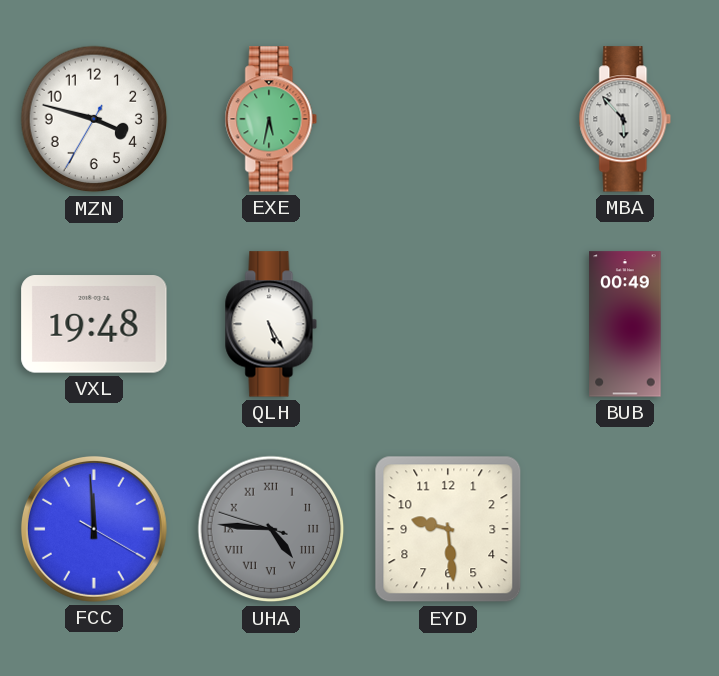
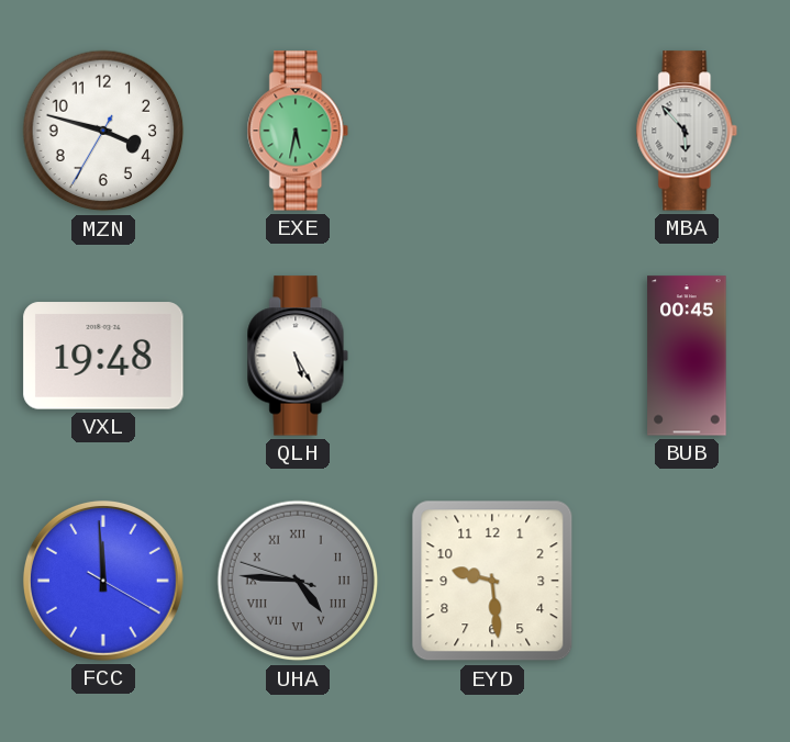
BUB: 00:49 -> 00:45 (687, 356)
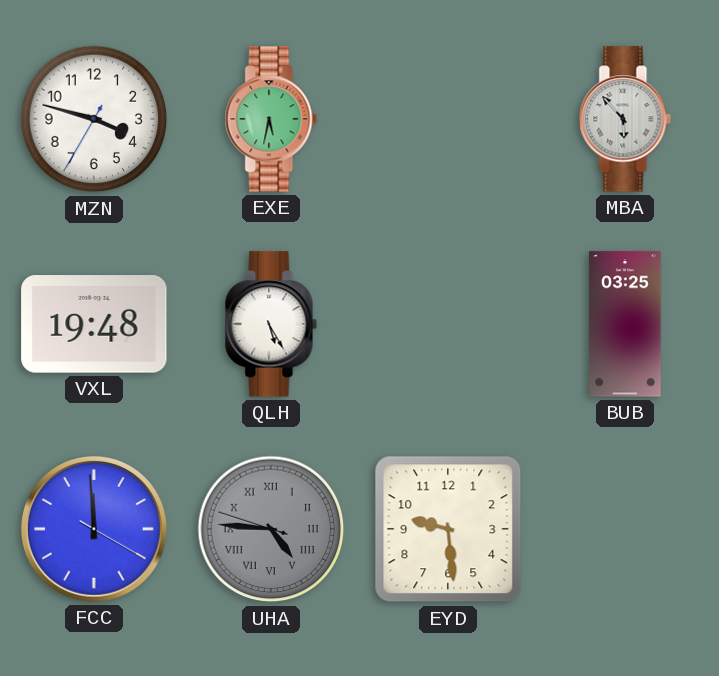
BUB: 00:45 -> 03:25 (625, 324)
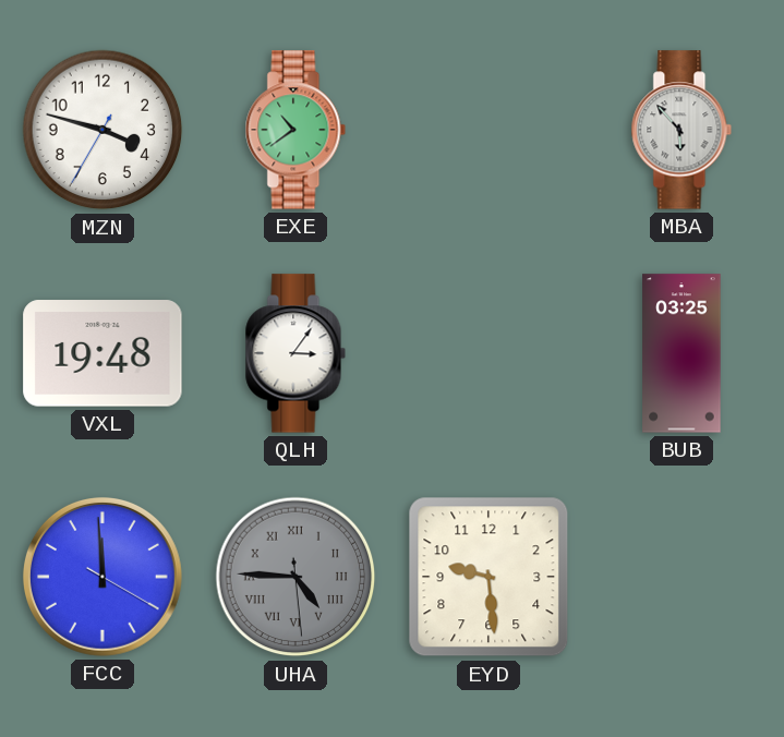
EXE: 5:32 -> 10:39 (295, 130)
QLH: 5:25 -> 3:06 (295, 353)
UHA: 4:45:48 -> 4:45:29 (295, 577)
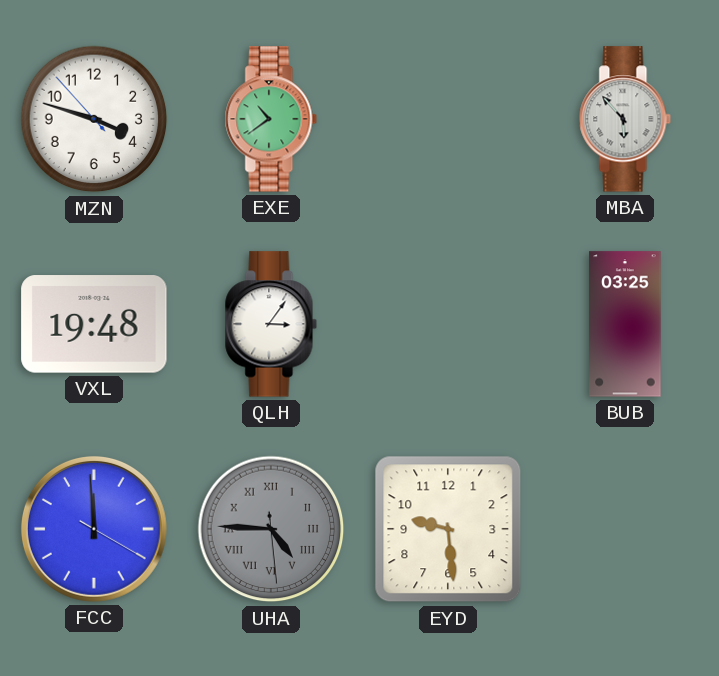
MZN: 3:47:35 -> 3:47:53 (94, 119)
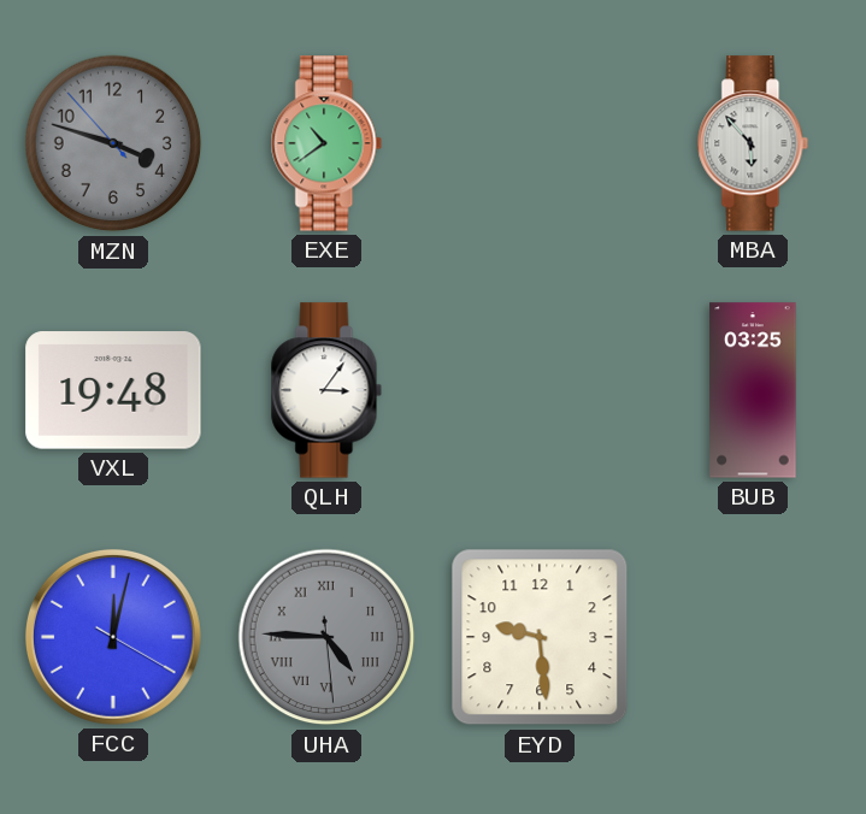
MZN dial: white -> grey (113, 143)
FCC: 11:59 -> 12:02 (113, 637)
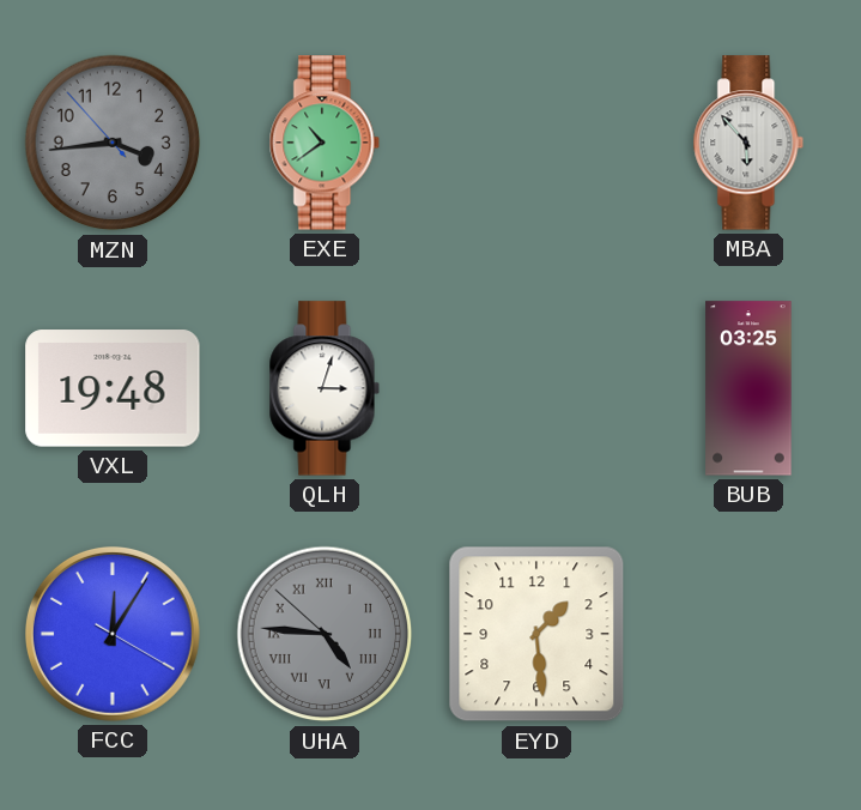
MZN: 3:47 -> 3:43 (113, 143)
QLH: 3:06 -> 3:03 (325, 388)
FCC: 12:02 -> 12:05 (113, 634)
UHA: 4:45:29 -> 4:45:52 (325, 634)
EYD: 9:29 -> 1:29 (536, 634)
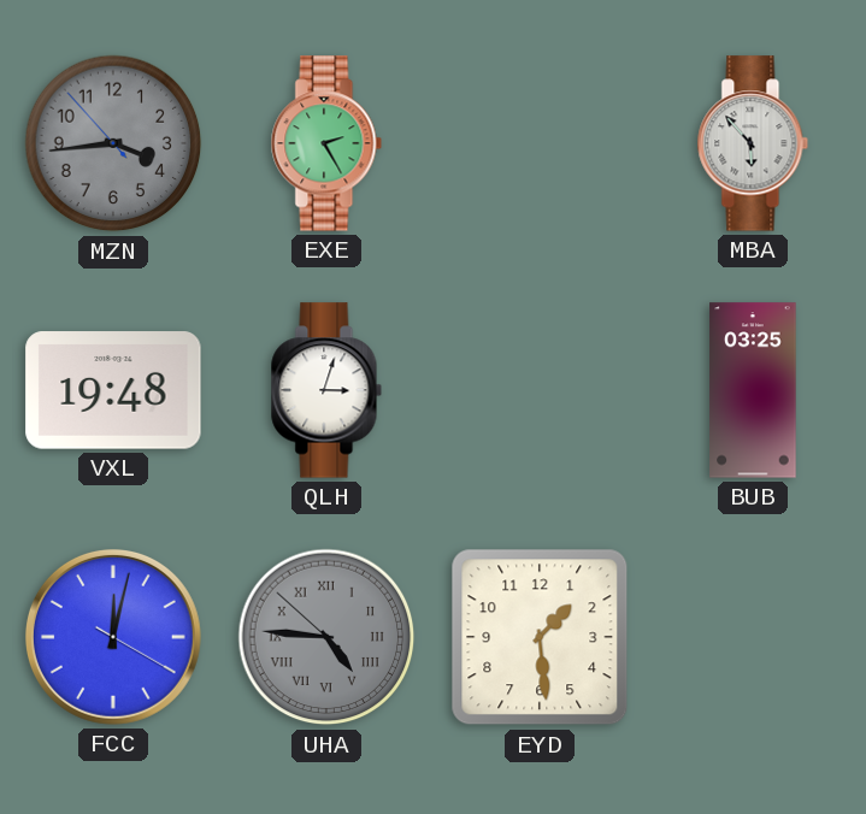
EXE: 10:39 -> 2:25 (326, 143)
FCC: 12:05 -> 12:02 (113, 637)
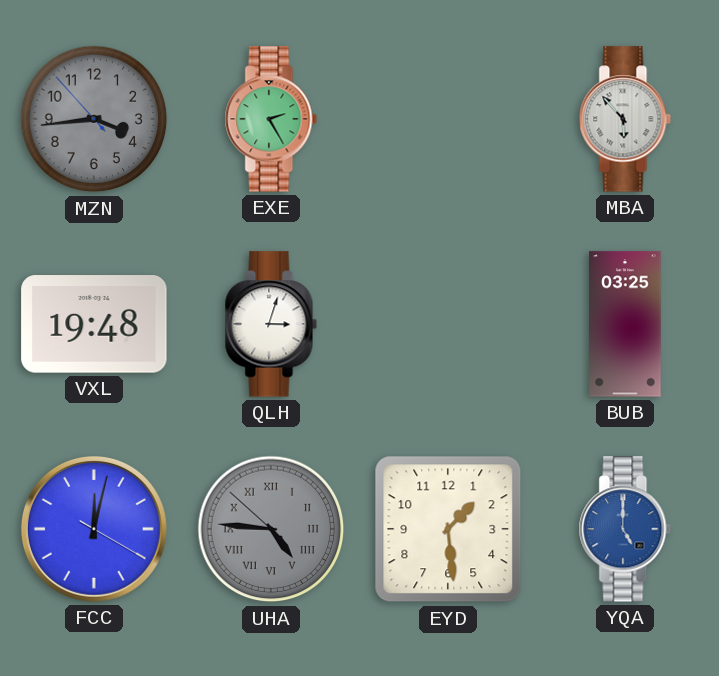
YQA: none -> 5:00 (625, 529)
